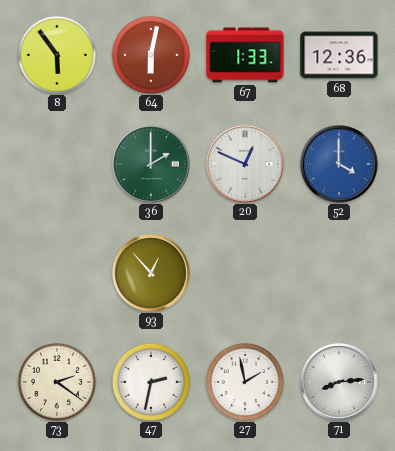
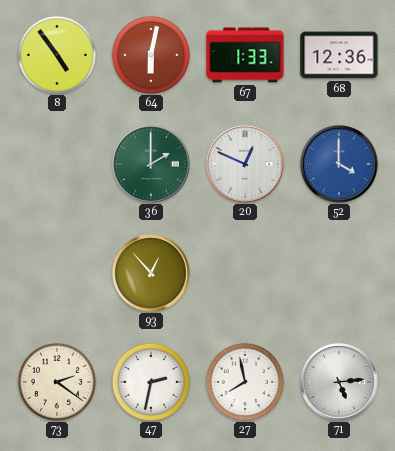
8: 5:54 -> 4:54 (57, 55)
27: 1:58 -> 7:58 (245, 382)
71: 8:14 -> 5:14 (339, 382)
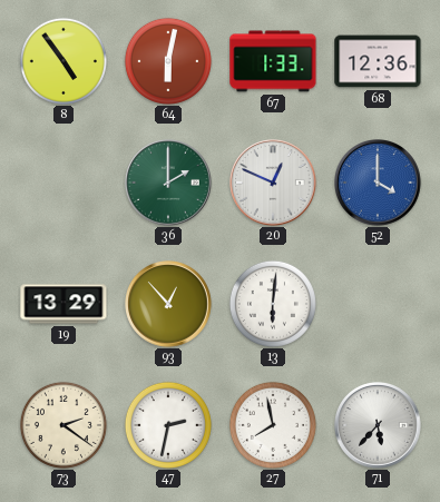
19: none -> 13:29 (63, 304)
13: none -> 6:01 (273, 304)
71: 5:14 -> 5:37 (378, 425)
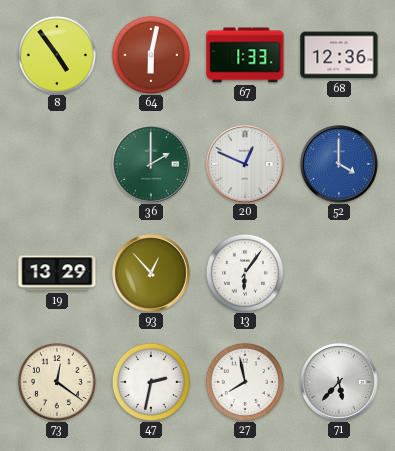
13: 6:01 -> 6:06 (245, 273)
73: 2:21 -> 12:21 (57, 382)
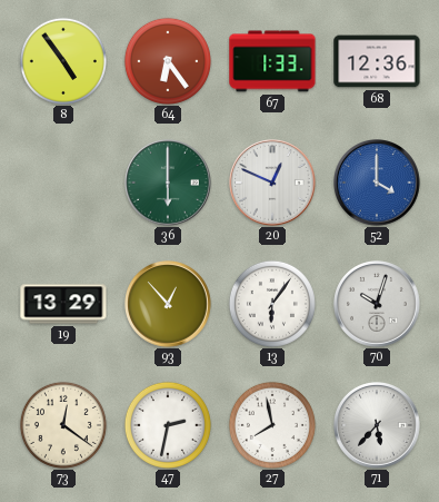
64: 6:02 -> 6:24 (168, 61)
36: 2:00 -> 6:00 (168, 183)
70: none -> 10:03 (377, 304)
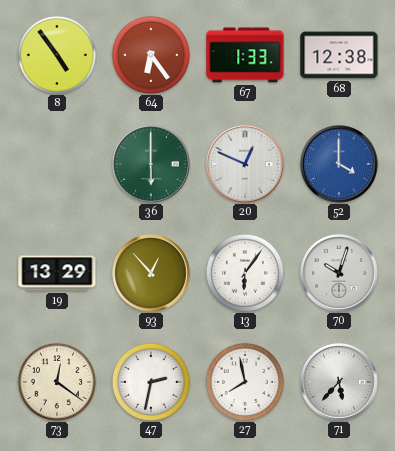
68: 12:36 -> 12:38 (339, 55)
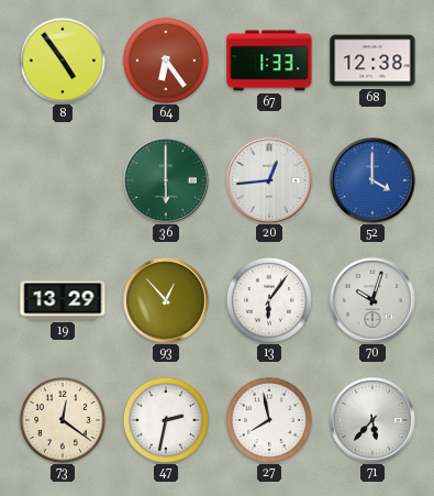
20: 12:49 -> 12:44 (269, 180)
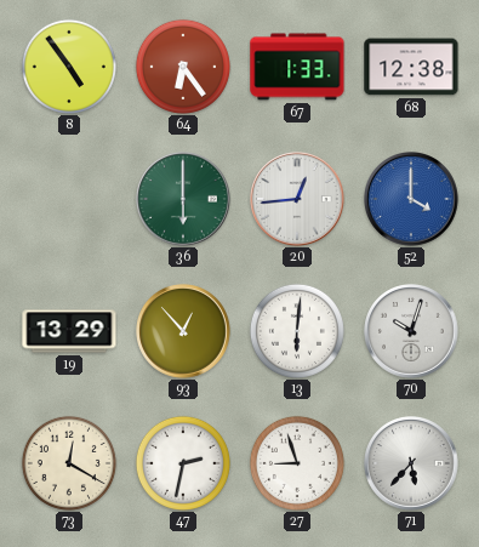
13: 6:06 -> 6:01 (297, 331)
73: 12:21 -> 12:20 (69, 463)
27: 7:58 -> 8:57 (297, 463)
